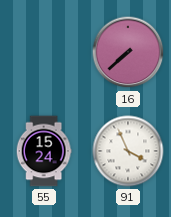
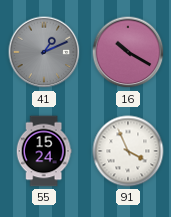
41: none -> 1:11 (44, 52)
16: 7:38 -> 10:20 (128, 52)
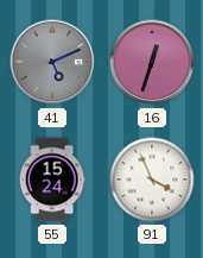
41: 1:11 -> 5:11 (52, 62)
16: 10:20 -> 12:33 (152, 62)
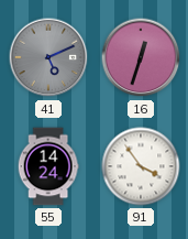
55: 15:24 -> 14:24 (48, 166)
91: 3:56 -> 3:54 (141, 166)
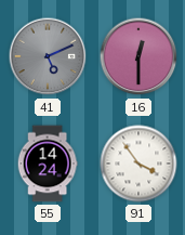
16: 12:33 -> 12:30 (138, 56)
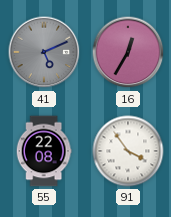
16: 12:30 -> 12:35 (128, 52)
55: 14:24 -> 22:08 (44, 151)
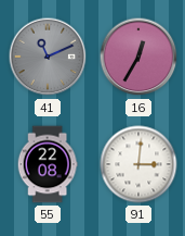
41: 5:11 -> 11:11 (48, 57)
91: 3:54 -> 3:01 (138, 164)
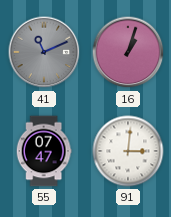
16: 12:35 -> 1:03 (128, 52)
55: 22:08 -> 07:47 (44, 151)
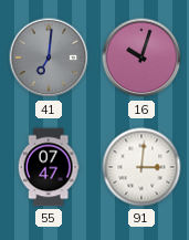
41: 11:11 -> 7:01 (49, 58)
16: 1:03 -> 10:03 (141, 58)
